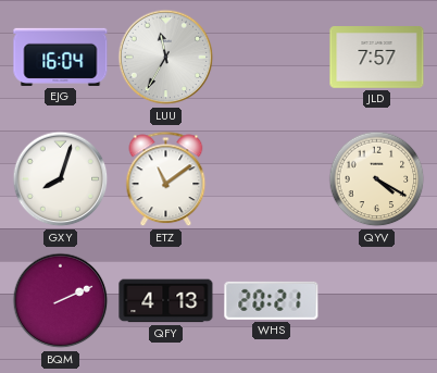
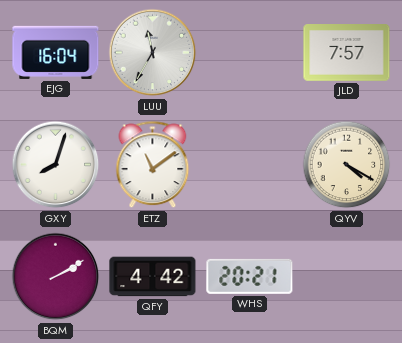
BQM: 2:11 -> 2:10 (56, 277)
QFY: 4:13 -> 4:42 (153, 277)
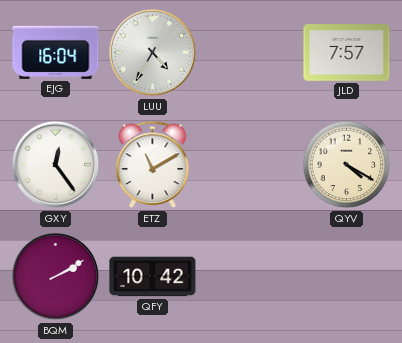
LUU: 11:35 -> 4:35 (153, 53)
GXY: 8:03 -> 12:24 (56, 165)
ETZ: 11:09 -> 11:10 (153, 165)
QFY: 4:42 -> 10:42 (153, 277)
WHS: 20:21 -> none (250, 276)
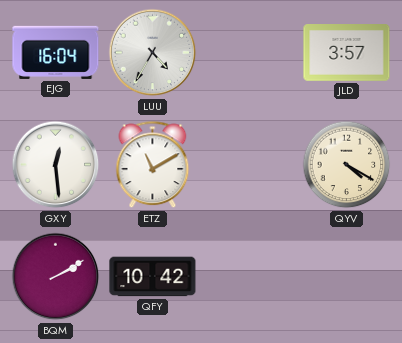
JLD: 7:57 -> 3:57 (347, 53)
GXY: 12:24 -> 12:29 (56, 165)
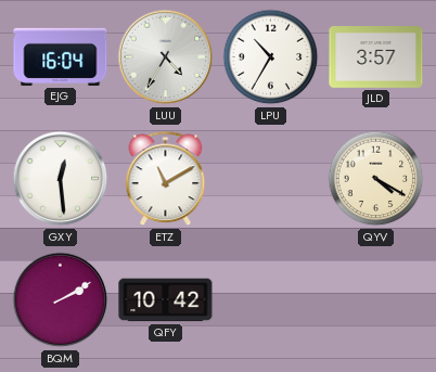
LPU: none -> 10:35 (271, 57)
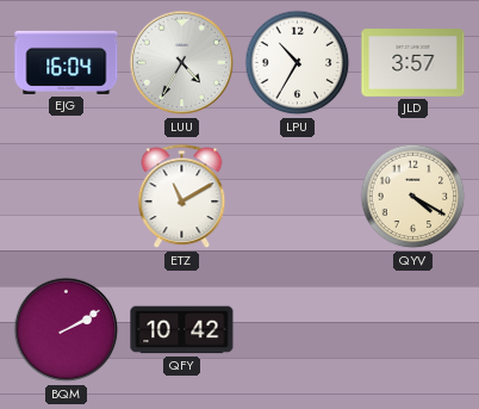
GXY: 12:29 -> none (61, 179)
